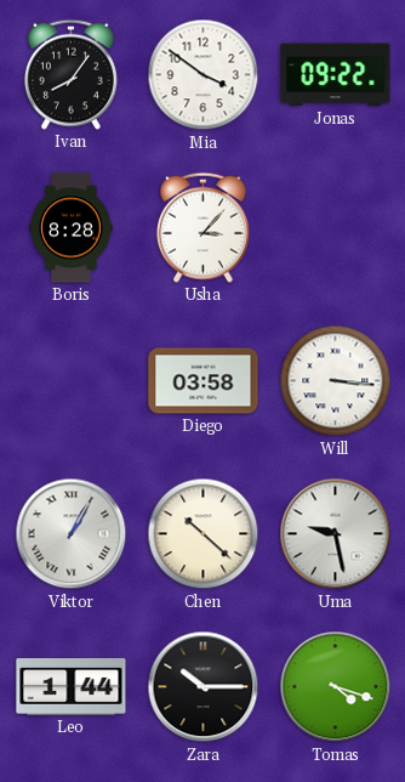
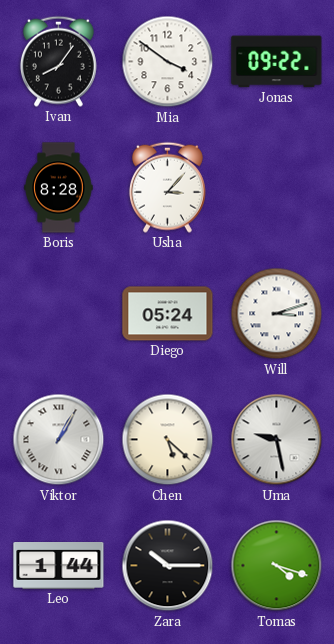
Diego: 03:58 -> 05:24 (168, 314)
Will: 3:16 -> 3:12 (277, 314)
Chen: 10:22 -> 5:22 (168, 440)
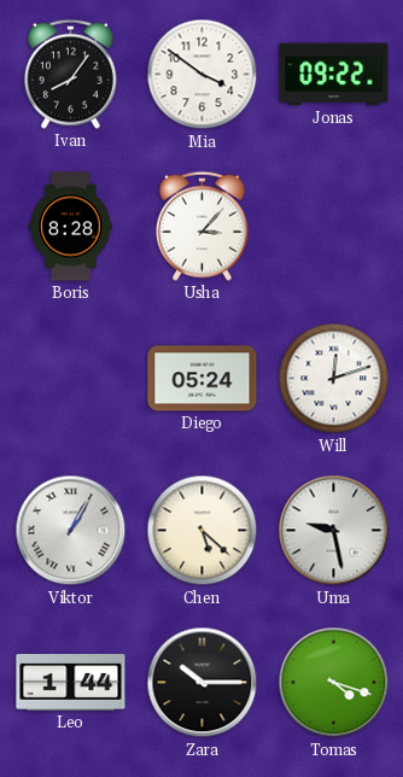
Will: 3:12 -> 12:12 (334, 379)
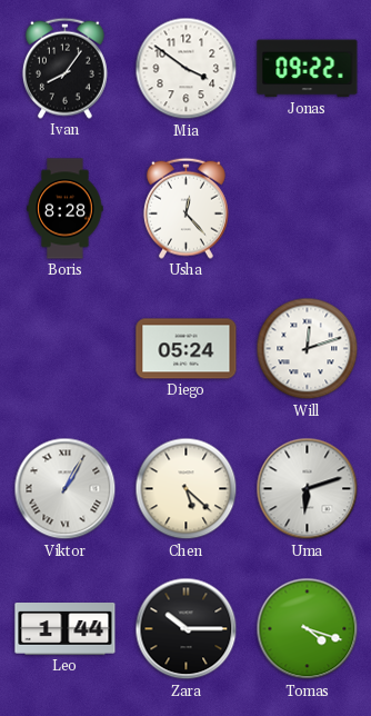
Usha: 3:07 -> 12:23 (185, 208)
Uma: 9:28 -> 6:12 (308, 489)
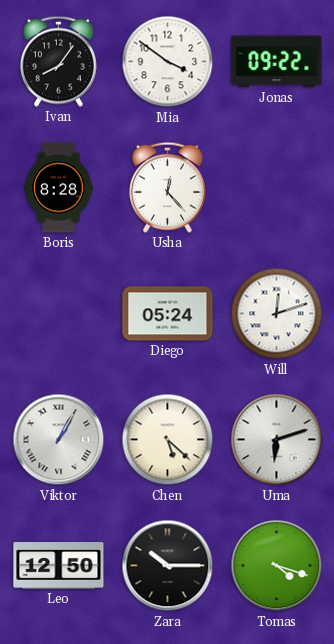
Leo: 1:44 -> 12:50 (59, 566)
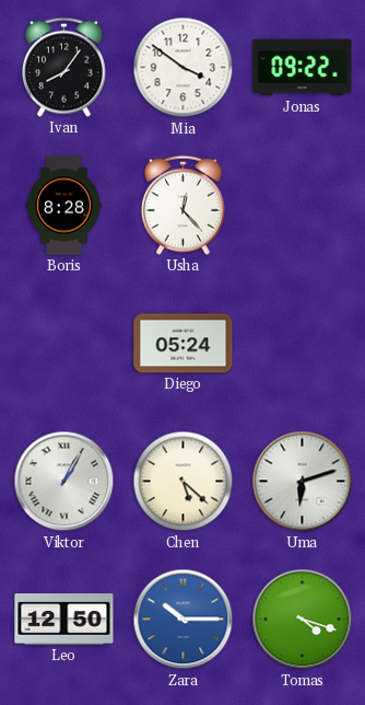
Will: 12:12 -> none (277, 314)
Zara dial: black -> blue (184, 620)
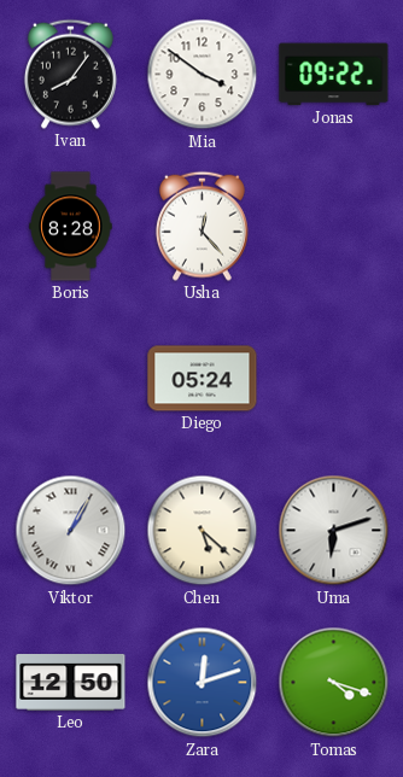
Zara: 10:15 -> 12:12 (203, 683)
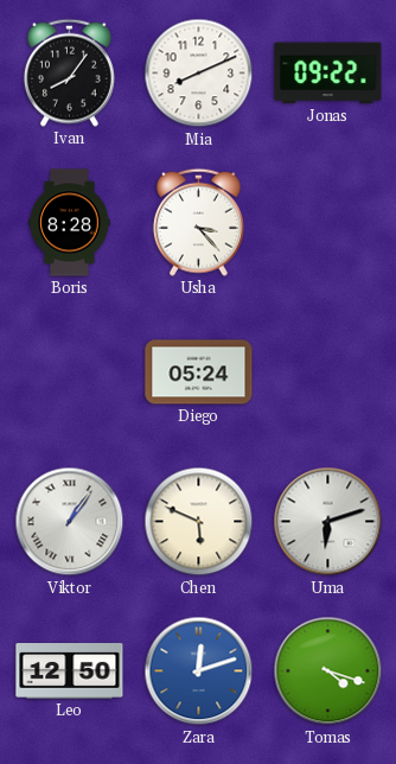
Mia: 3:51 -> 8:11 (199, 74)
Usha: 12:23 -> 3:23 (198, 222)
Viktor: 1:05 -> 1:06 (70, 522)
Chen: 5:22 -> 5:49 (199, 522)
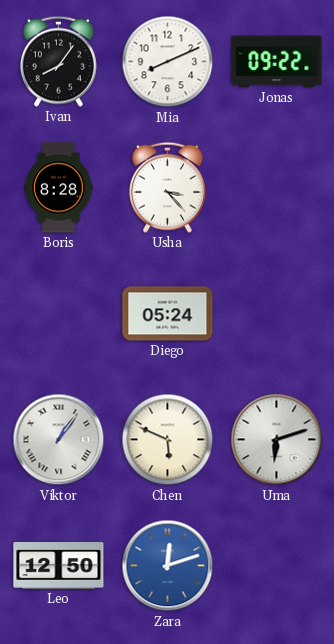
Tomas: 4:18 -> none (328, 671)
